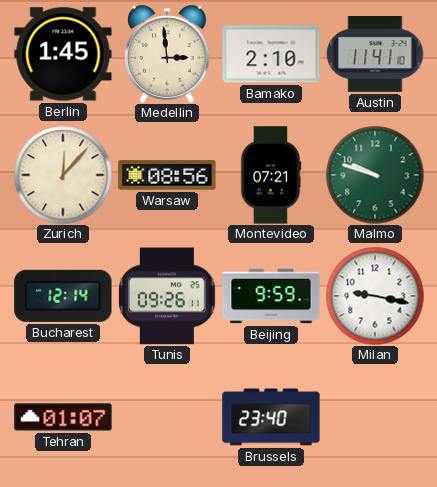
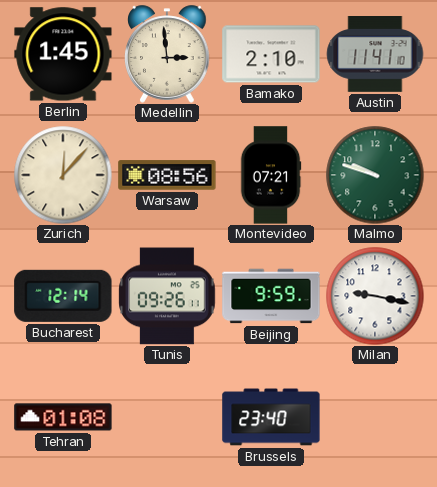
Tehran: 01:07 -> 01:08 (63, 417)
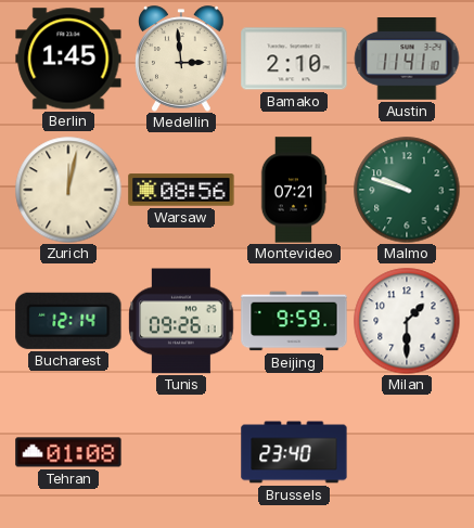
Zurich: 12:07 -> 12:02 (68, 190)
Milan: 9:17 -> 1:30 (407, 321)
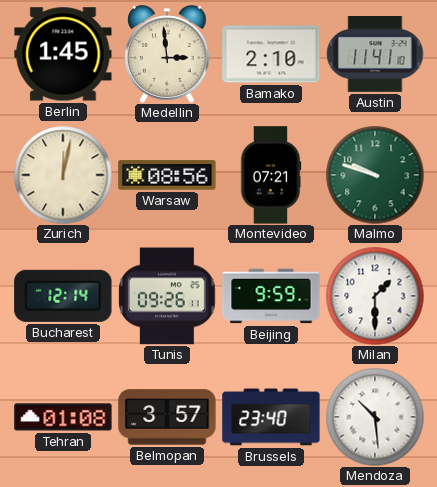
Belmopan: none -> 3:57 (167, 417)
Mendoza: none -> 10:29 (375, 417)
